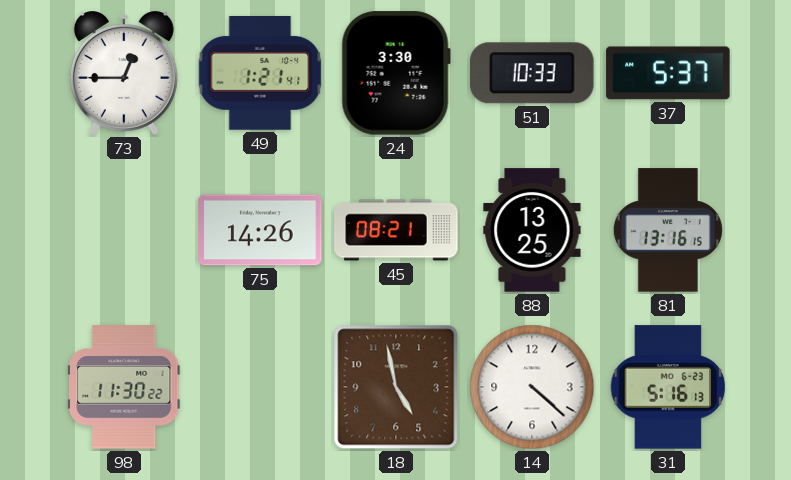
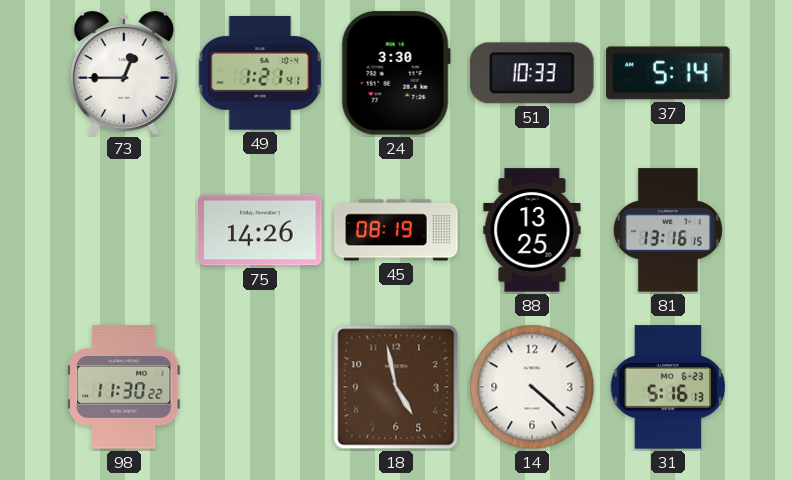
37: 5:37 -> 5:14 (668, 73)
45: 08:21 -> 08:19 (396, 230)
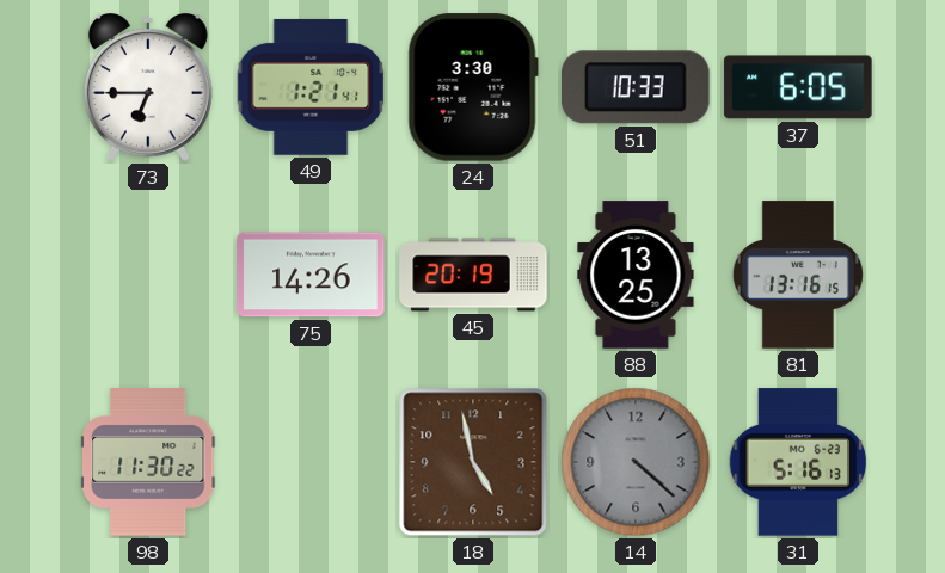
73: 12:45 -> 6:45 (148, 87)
37: 5:14 -> 6:05 (798, 87)
45: 08:19 -> 20:19 (473, 275)
14 dial: white -> grey (636, 462)
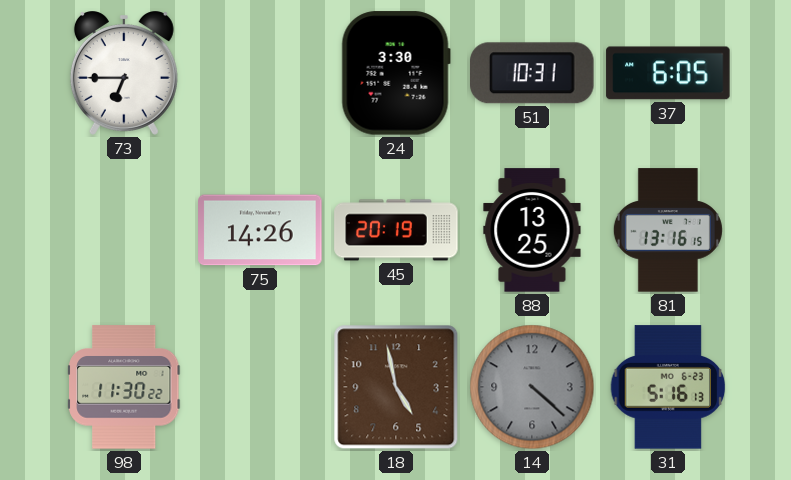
49: 1:21 -> none (311, 87)
51: 10:33 -> 10:31 (533, 73)
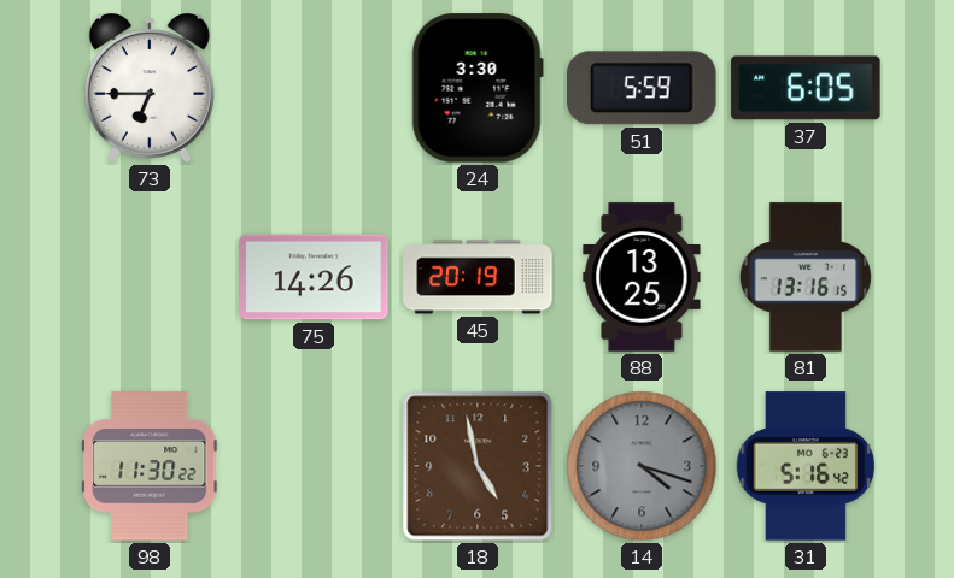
51: 10:31 -> 5:59 (643, 88)
14: 4:22 -> 4:18 (642, 466)
31: 5:16:13 -> 5:16:42 (806, 466)
